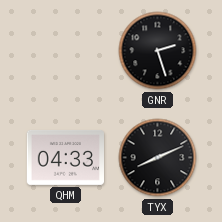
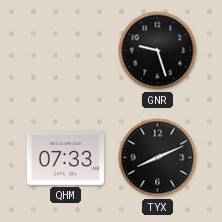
GNR: 2:27 -> 9:27 (158, 51)
QHM: 04:33 -> 07:33 (65, 157)
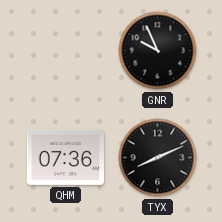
GNR: 9:27 -> 9:56 (158, 51)
QHM: 07:33 -> 07:36 (65, 157)
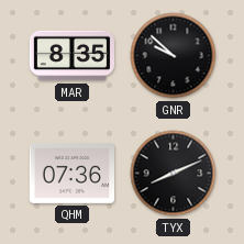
MAR: none -> 8:35 (71, 56)
GNR: 9:56 -> 9:52 (174, 56)
